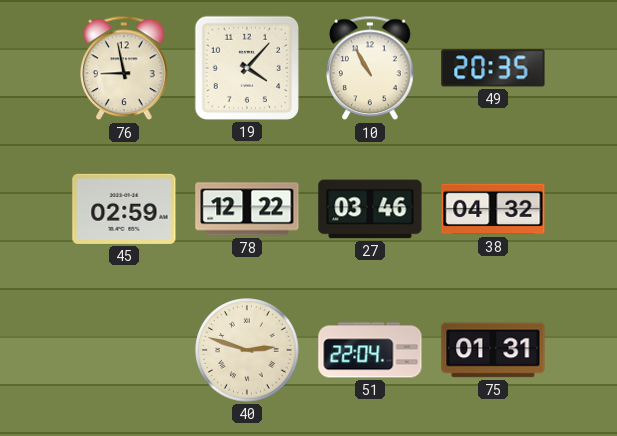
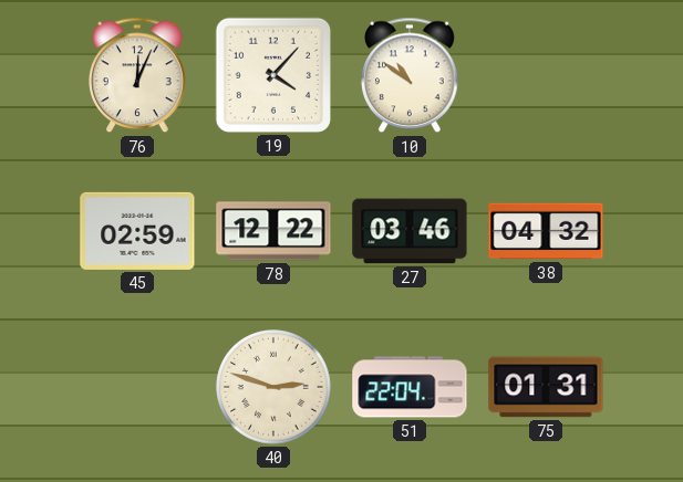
76: 8:58 -> 12:04 (137, 75)
10: 10:55 -> 10:51 (410, 75)
49: 20:35 -> none (493, 68)
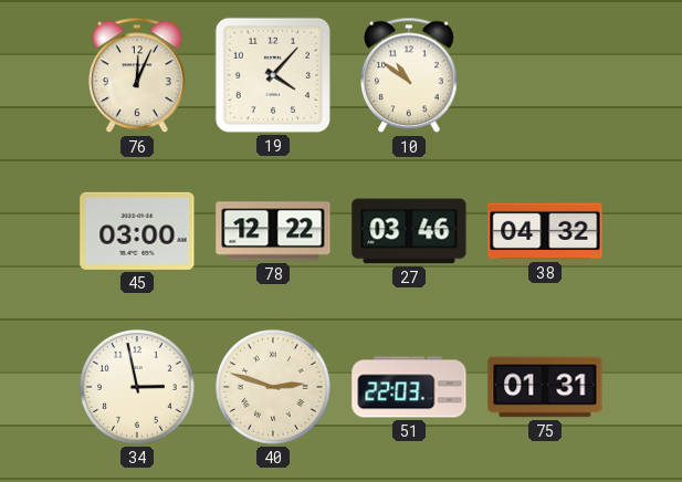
45: 02:59 -> 03:00 (137, 231)
34: none -> 2:58 (137, 387)
51: 22:04 -> 22:03 (409, 387)
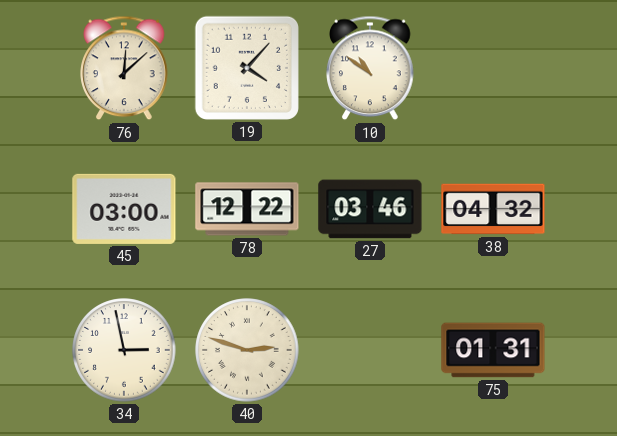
76: 12:04 -> 12:08 (124, 68)
51: 22:03 -> none (409, 387)
